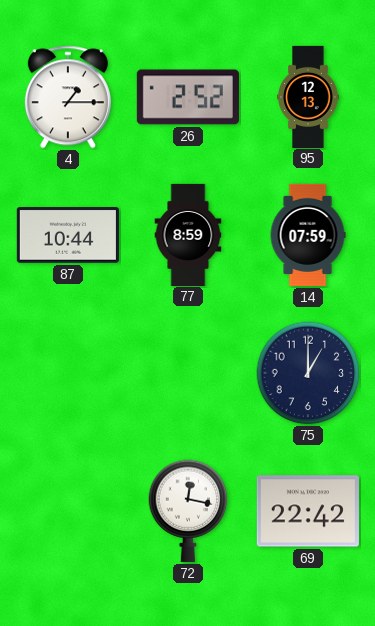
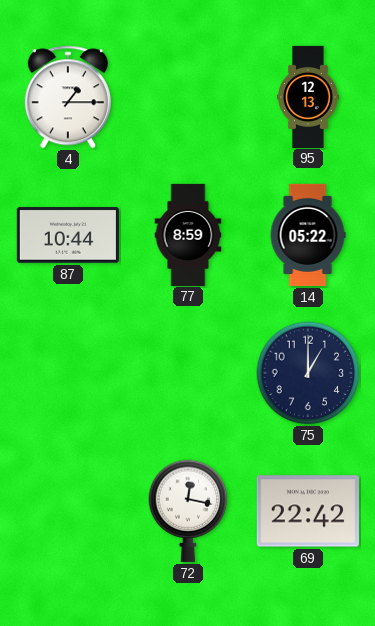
26: 2:52 -> none (188, 97)
14: 07:59 -> 05:22 (308, 235)
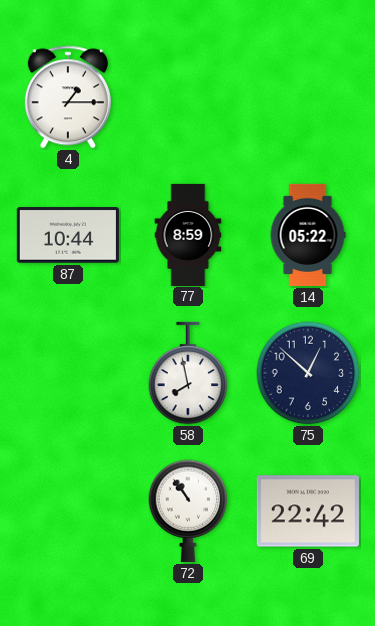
95: 12:13 -> none (308, 96)
58: none -> 7:58 (188, 373)
75: 1:00 -> 12:52 (308, 373)
72: 12:17 -> 10:54 (188, 511)
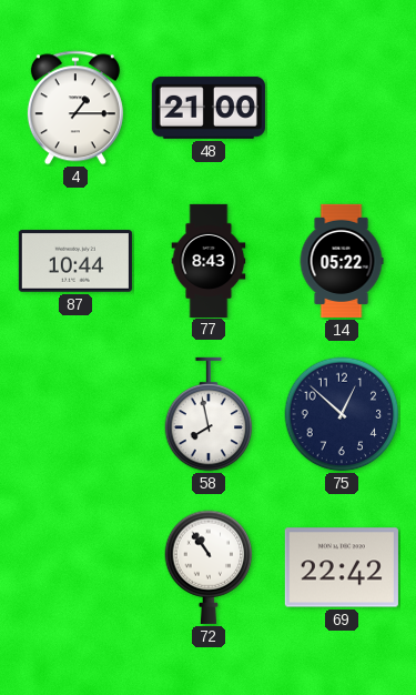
48: none -> 21:00 (209, 108)
77: 8:59 -> 8:43 (209, 260)
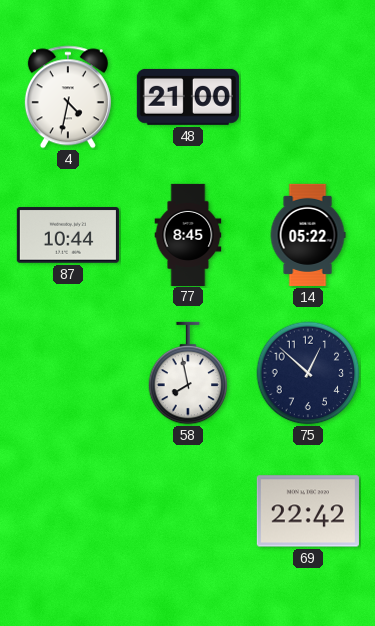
4: 1:15 -> 4:32 (68, 97)
77: 8:43 -> 8:45 (188, 234)
72: 10:54 -> none (209, 567)
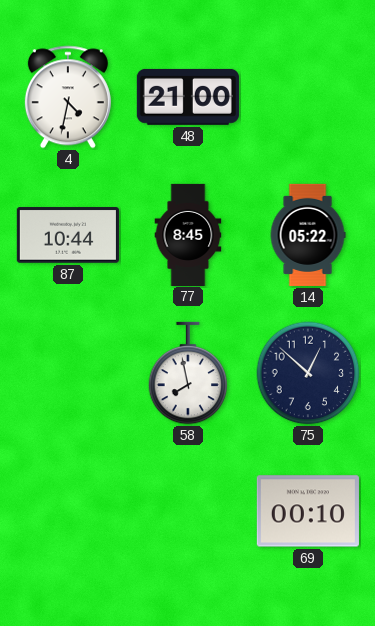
69: 22:42 -> 00:10 (308, 511)
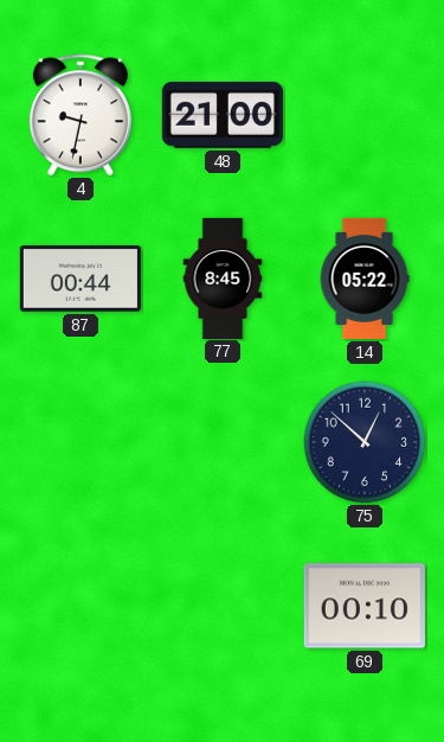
4: 4:32 -> 9:32 (81, 115)
87: 10:44 -> 00:44 (81, 279)
58: 7:58 -> none (188, 373)
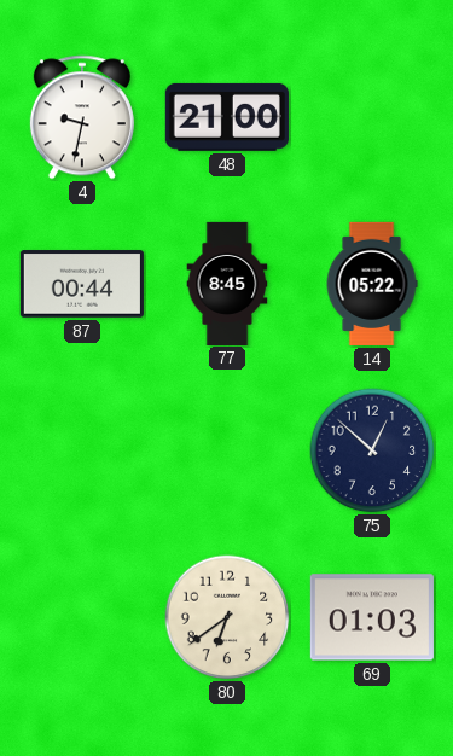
80: none -> 6:39 (227, 617)
69: 00:10 -> 01:03 (372, 617)
